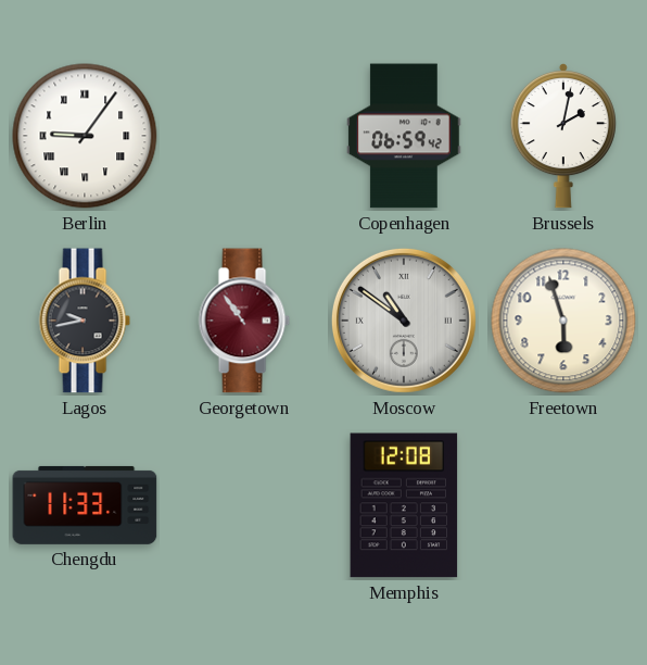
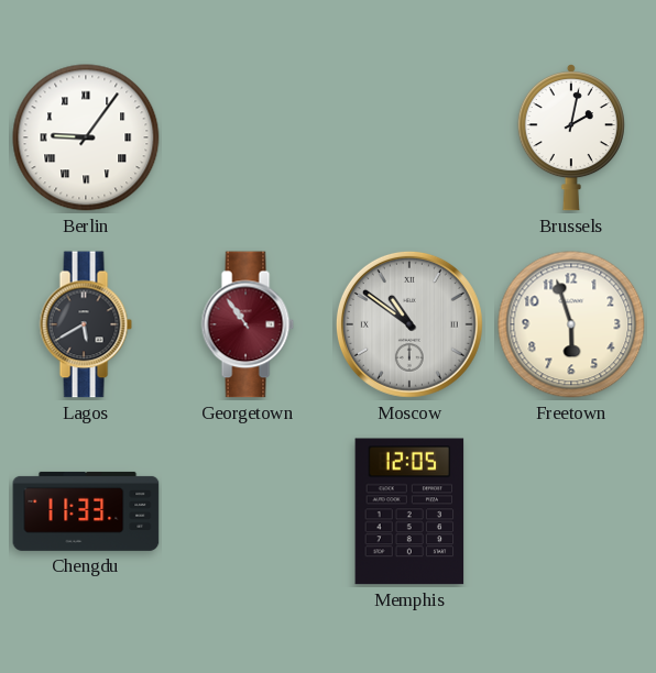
Copenhagen: 06:59 -> none (404, 136)
Lagos: 9:43 -> 5:40 (86, 324)
Memphis: 12:08 -> 12:05 (409, 511)
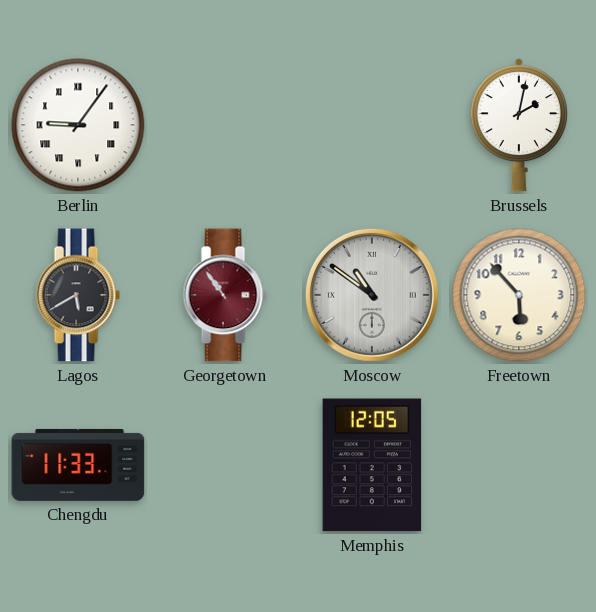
Freetown: 5:57 -> 5:53 (519, 295)
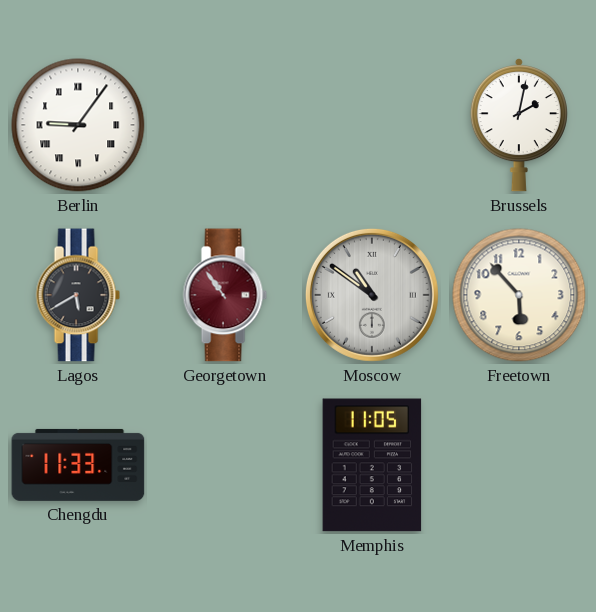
Memphis: 12:05 -> 11:05 (372, 465)
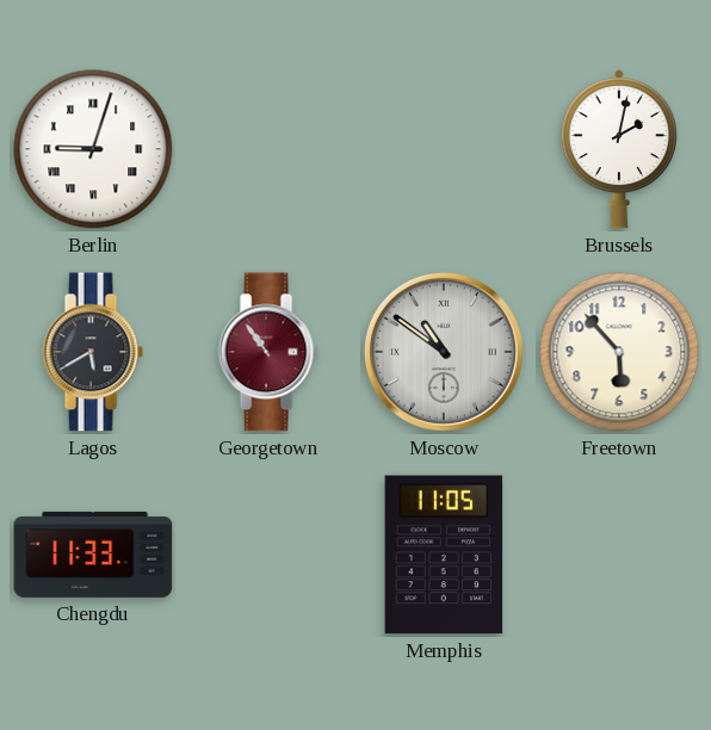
Berlin: 9:06 -> 9:03 (93, 149)
